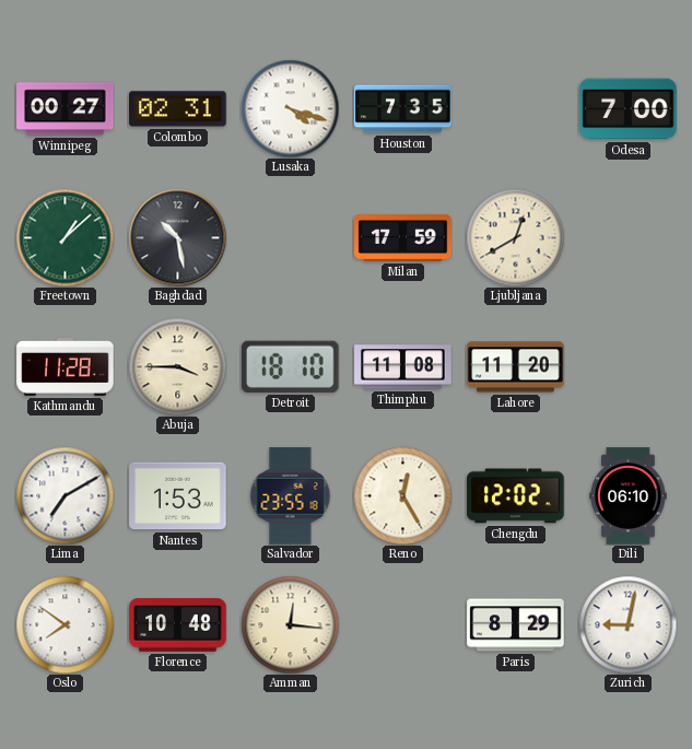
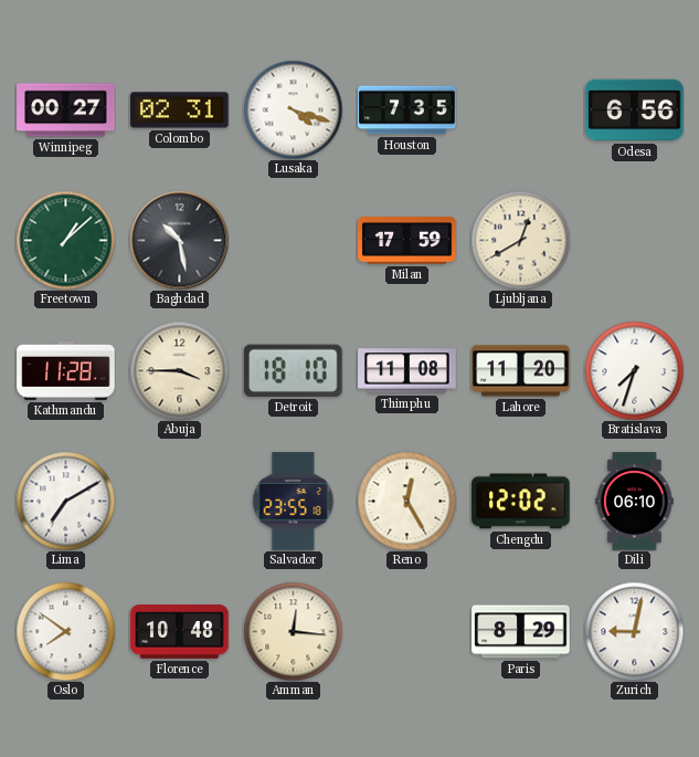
Odesa: 7:00 -> 6:56 (635, 111)
Bratislava: none -> 7:33 (634, 370)
Nantes: 1:53 -> none (178, 496)
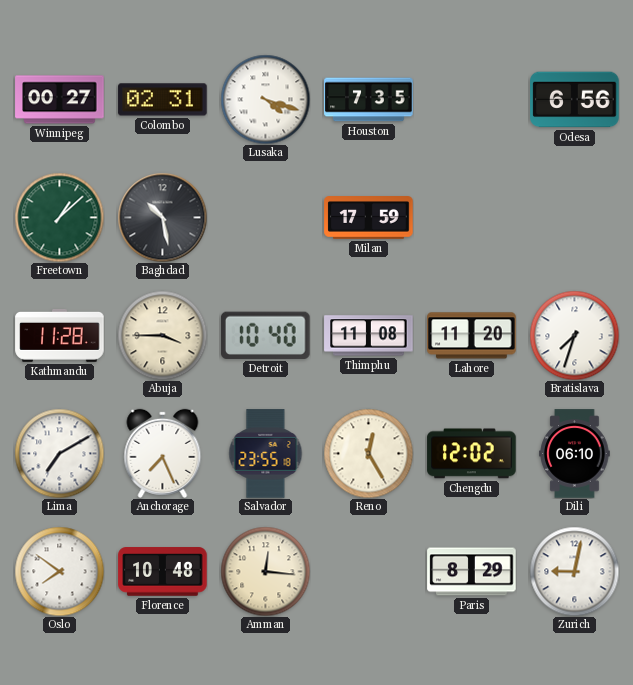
Ljubljana: 12:40 -> none (520, 240)
Detroit: 18:10 -> 10:40 (266, 335)
Anchorage: none -> 7:26 (163, 453)
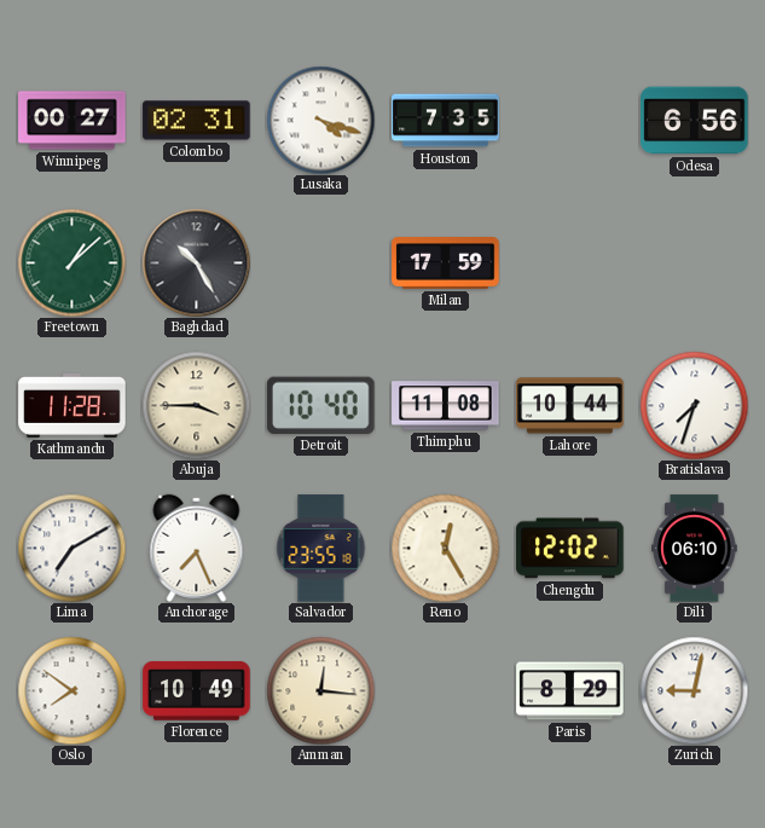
Baghdad: 10:28 -> 10:25 (196, 262)
Lahore: 11:20 -> 10:44 (570, 406)
Florence: 10:48 -> 10:49 (197, 691)
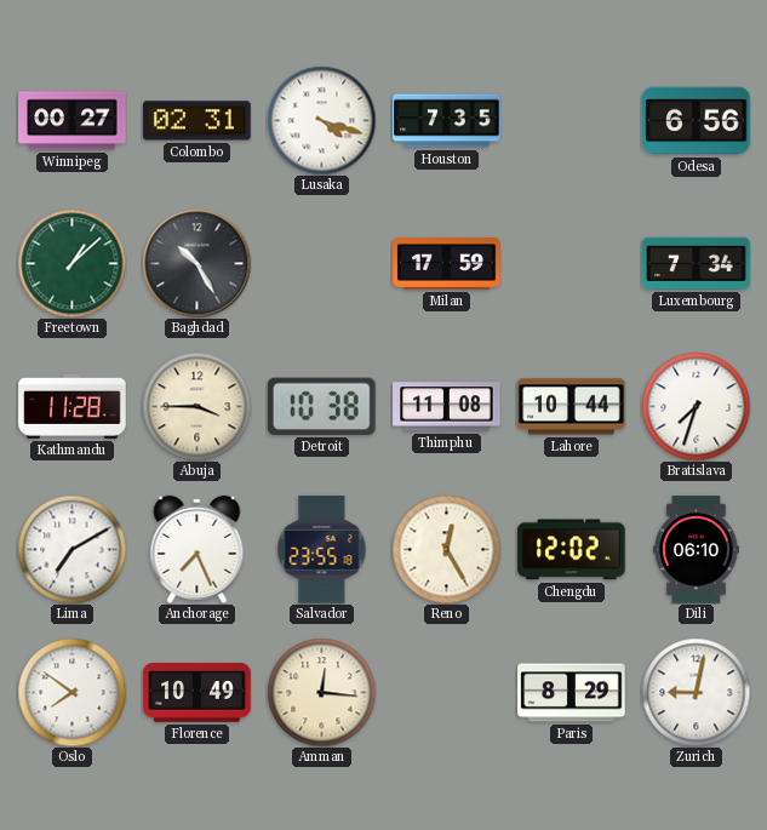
Luxembourg: none -> 7:34 (697, 263)
Detroit: 10:40 -> 10:38 (322, 406)
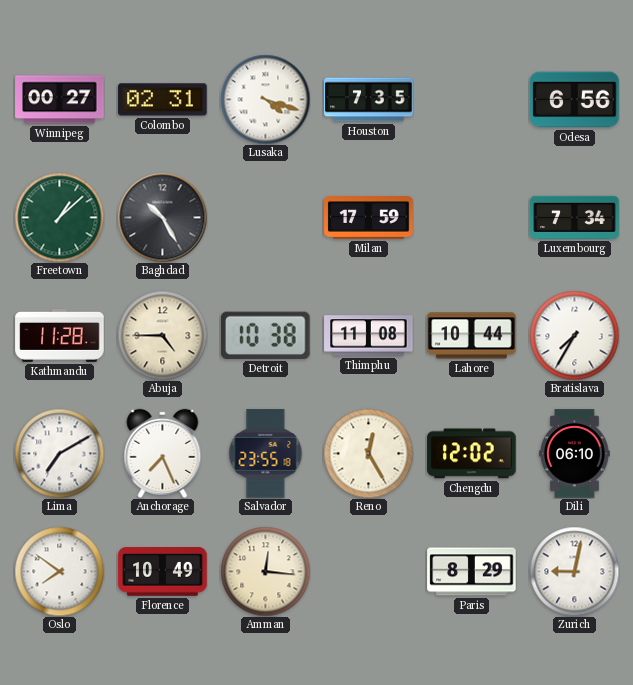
Abuja: 3:45 -> 4:45 (162, 335)
Bratislava: 7:33 -> 7:35 (574, 335)
